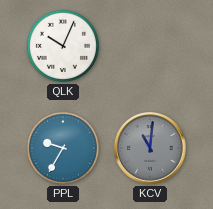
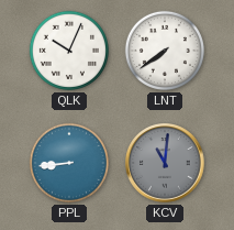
LNT: none -> 7:39 (165, 51)
PPL: 9:35 -> 8:44 (69, 163)
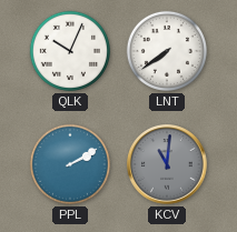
PPL: 8:44 -> 2:10 (70, 164)
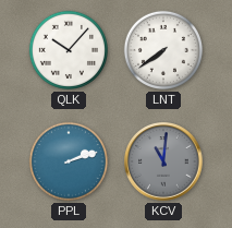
QLK: 10:04 -> 10:07 (69, 50)
PPL: 2:10 -> 2:12 (69, 161)
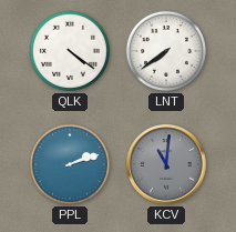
QLK: 10:07 -> 4:21 (70, 51)
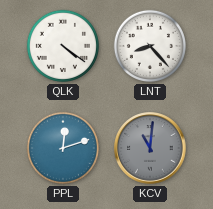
LNT: 7:39 -> 8:23 (150, 46)
PPL: 2:12 -> 12:12 (63, 148)
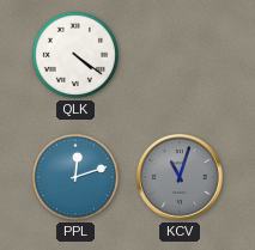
LNT: 8:23 -> none (150, 46)
KCV: 11:01 -> 11:03 (180, 177)
